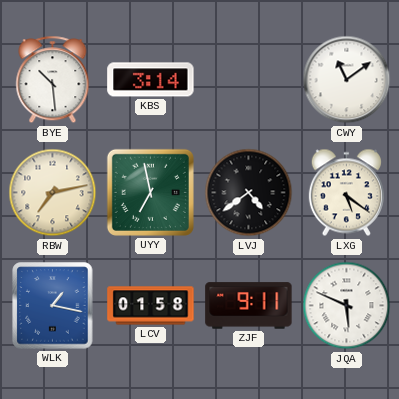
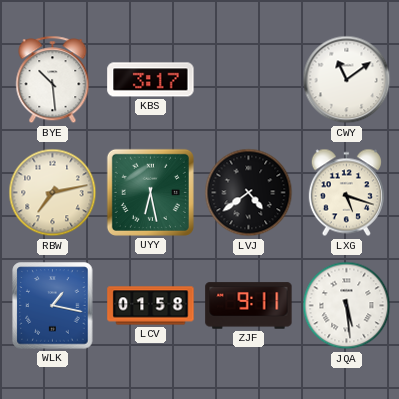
KBS: 3:14 -> 3:17 (151, 80)
UYY: 6:58 -> 6:28 (150, 192)
LXG: 5:21 -> 5:18 (346, 193)
JQA: 5:49 -> 5:29 (347, 306)
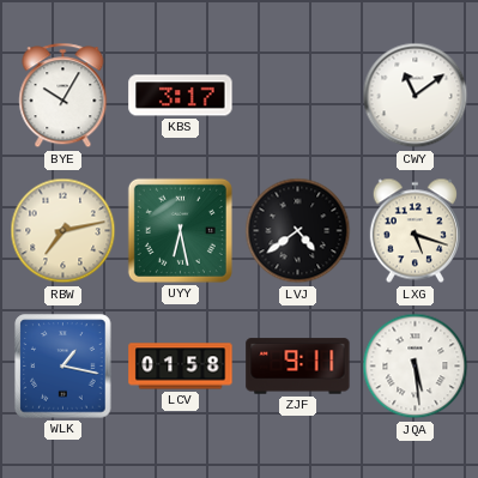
BYE: 10:29 -> 10:05 (63, 96)
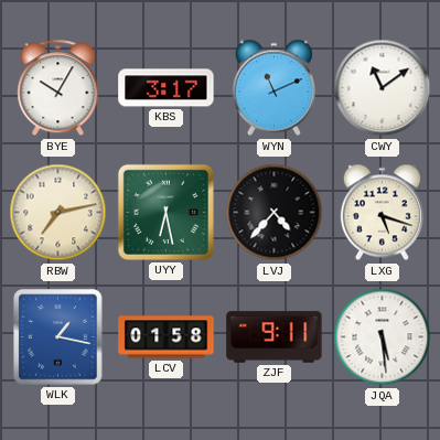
WYN: none -> 11:11 (273, 88)
LVJ: 4:39 -> 4:37 (275, 213)
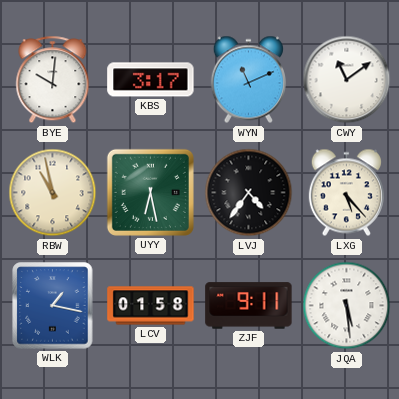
BYE: 10:05 -> 10:01 (53, 80)
RBW: 7:13 -> 10:58 (53, 193)
LVJ: 4:37 -> 4:36 (249, 193)
LXG: 5:18 -> 5:23 (346, 193)
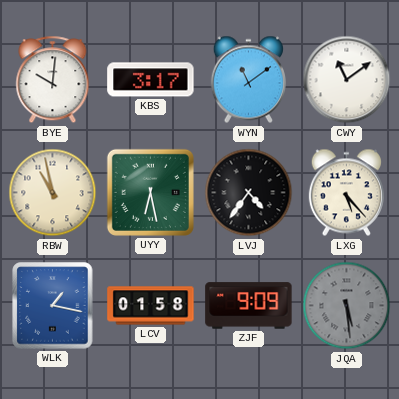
WYN: 11:11 -> 11:09 (248, 80)
ZJF: 9:11 -> 9:09 (249, 306)
JQA dial: white -> grey (347, 306)
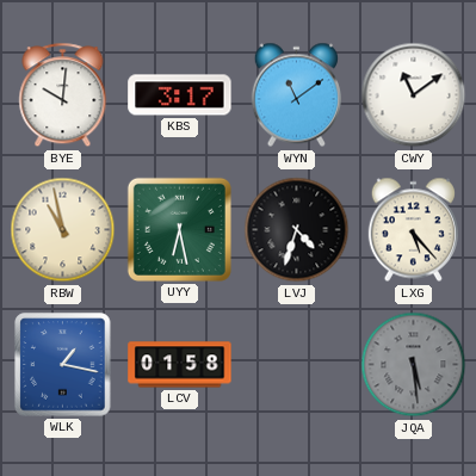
LVJ: 4:36 -> 4:33 (297, 230)
ZJF: 9:09 -> none (249, 306)
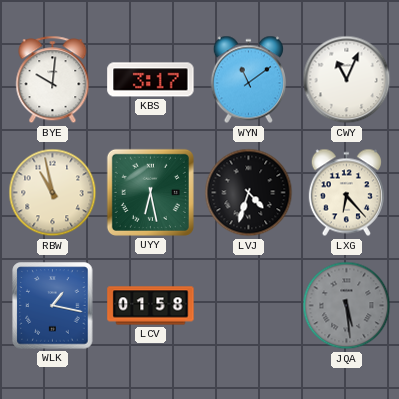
CWY: 11:09 -> 11:04 (347, 80)
LXG: 5:23 -> 6:23 (346, 193)
